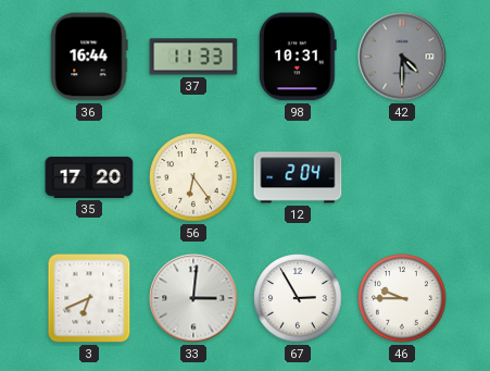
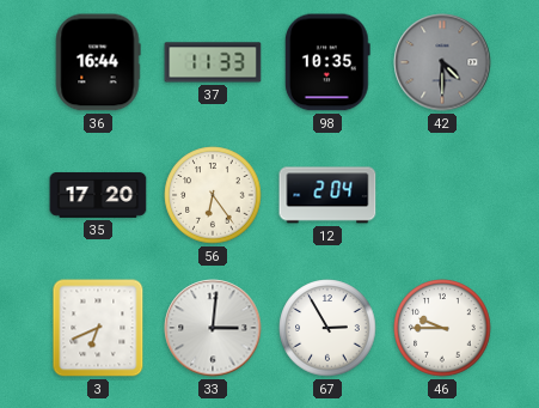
98: 10:31 -> 10:35 (327, 62)
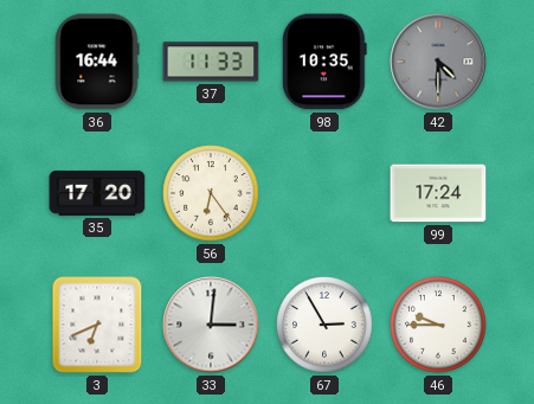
12: 2:04 -> none (327, 195)
99: none -> 17:24 (438, 193)
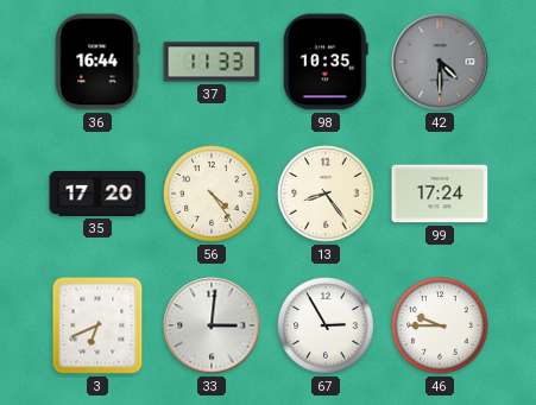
56: 6:24 -> 4:24 (212, 194)
13: none -> 8:24 (326, 194)
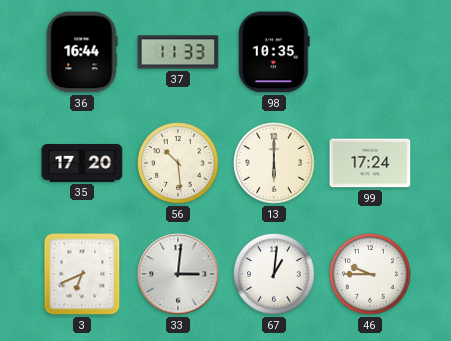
42: 4:30 -> none (440, 62)
56: 4:24 -> 10:29 (178, 163)
13: 8:24 -> 6:00 (274, 163)
67: 2:55 -> 1:01 (274, 274)
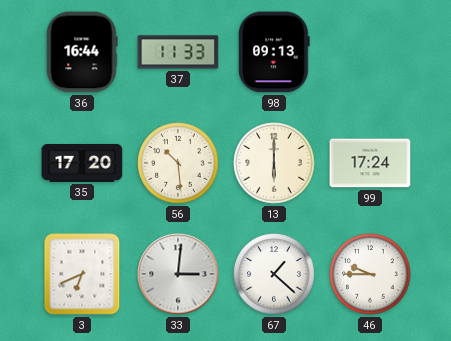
98: 10:35 -> 09:13 (274, 52)
67: 1:01 -> 1:22 (274, 274)
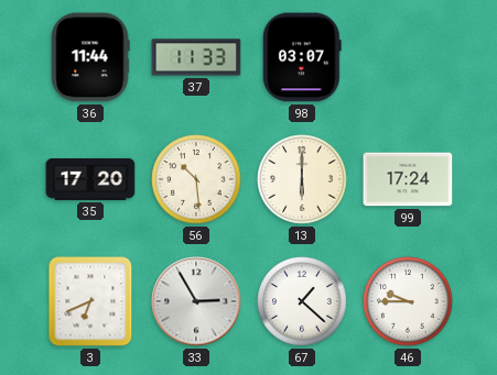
36: 16:44 -> 11:44 (90, 57)
98: 09:13 -> 03:07 (302, 57)
33: 3:01 -> 2:55 (196, 301)
